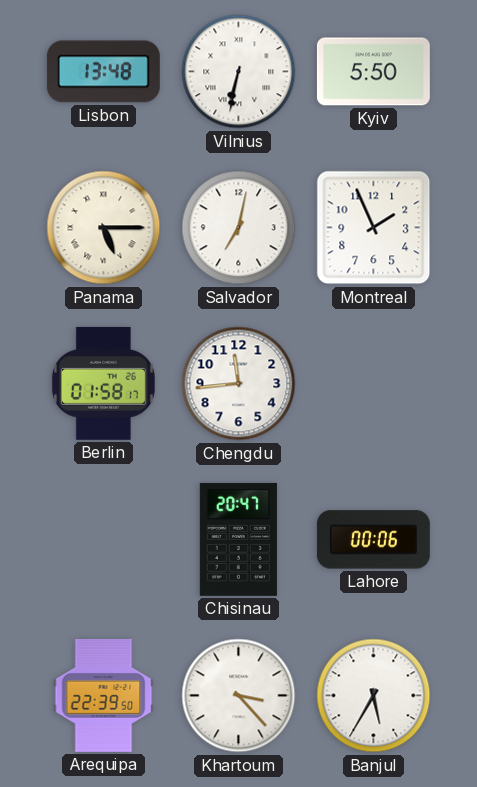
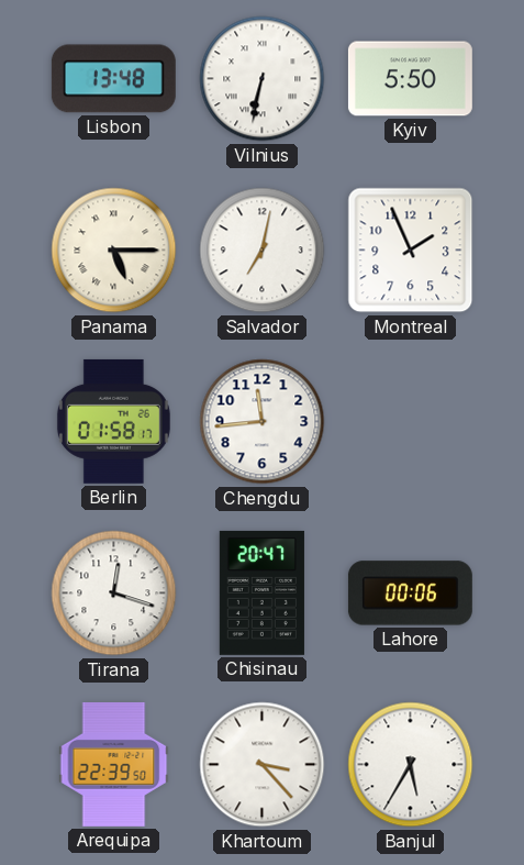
Tirana: none -> 12:18 (114, 594)
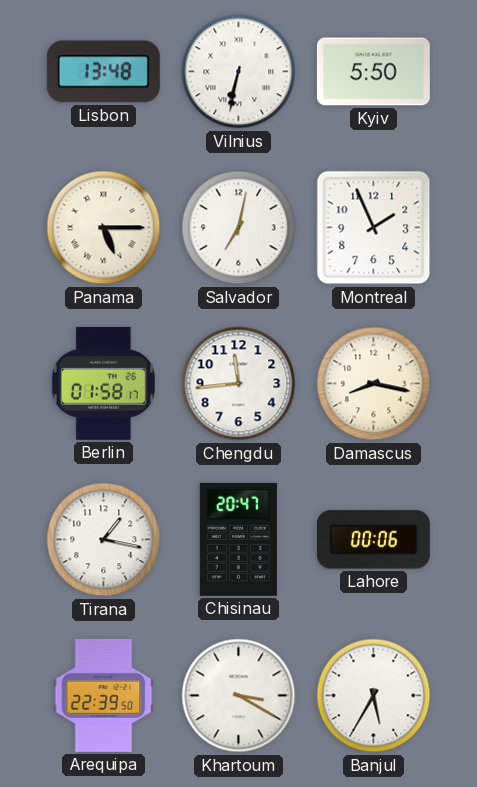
Damascus: none -> 8:17 (374, 384)
Tirana: 12:18 -> 1:17 (104, 540)
Khartoum: 3:23 -> 3:20 (239, 696)
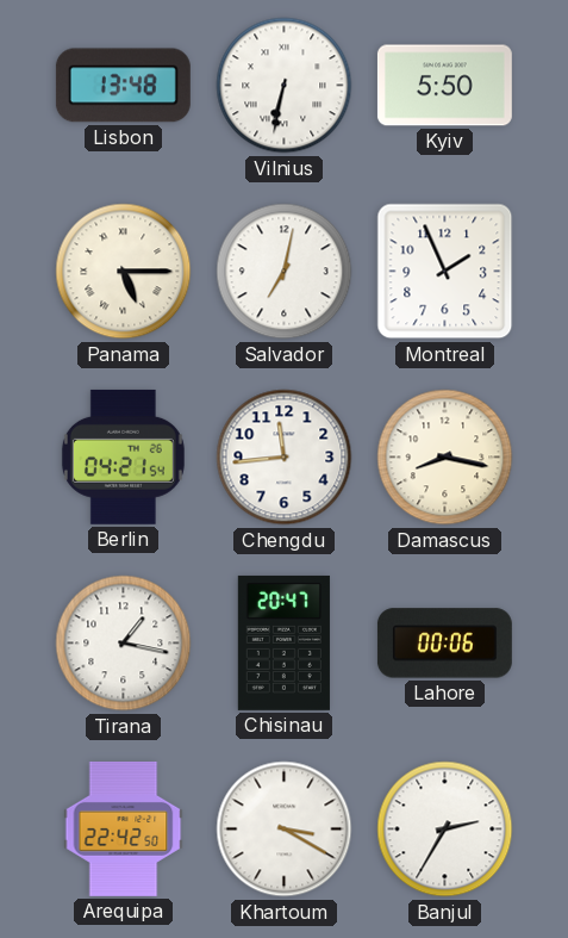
Berlin: 01:58 -> 04:21 (123, 456)
Arequipa: 22:39 -> 22:42 (124, 828)
Banjul: 5:35 -> 2:35 (445, 830)
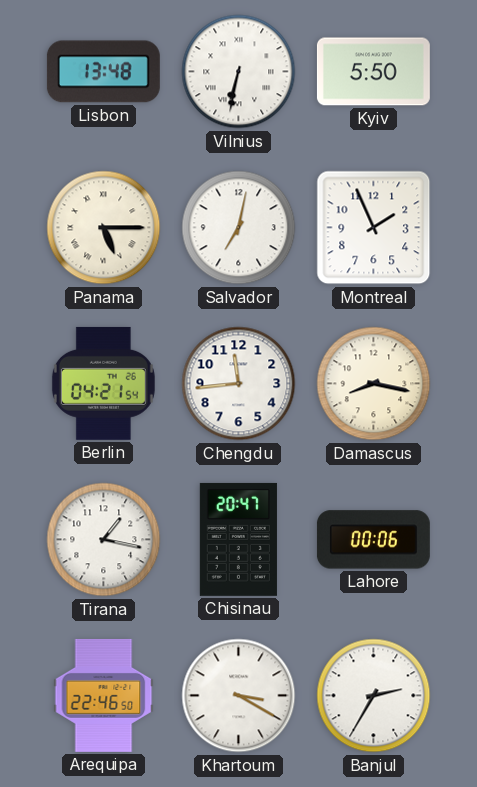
Arequipa: 22:42 -> 22:46 (104, 695)
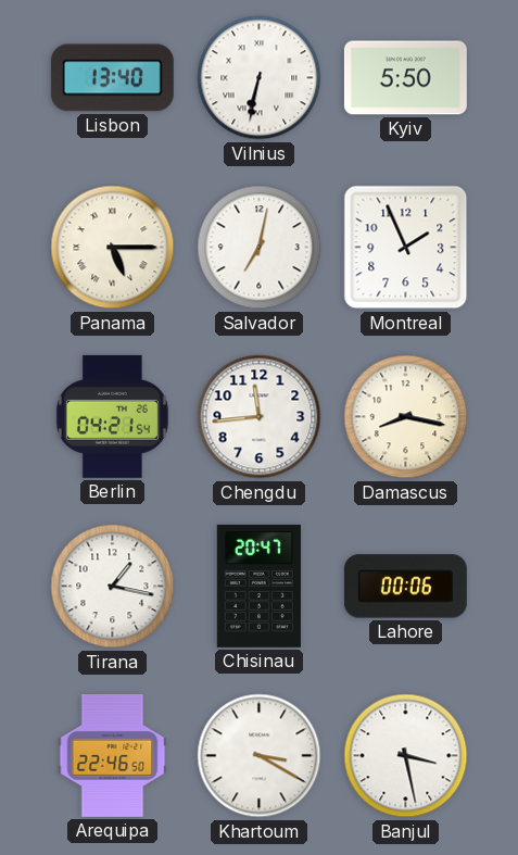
Lisbon: 13:48 -> 13:40 (112, 78)
Banjul: 2:35 -> 3:28 (406, 756)
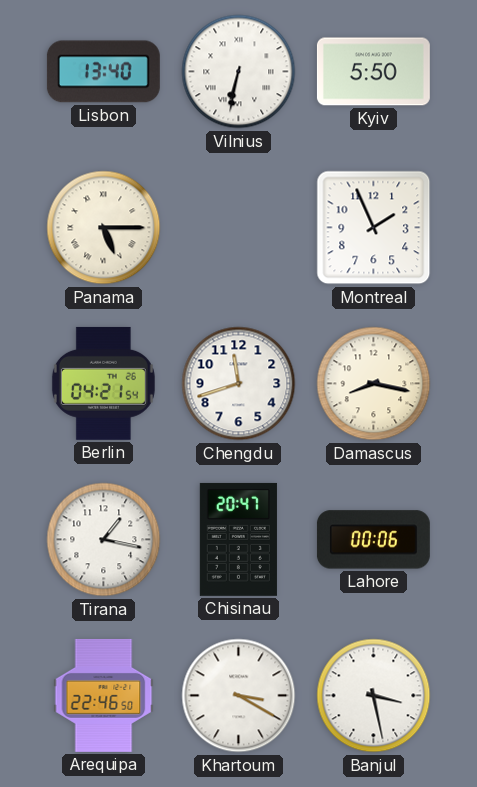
Salvador: 7:02 -> none (260, 248)
Chengdu: 11:44 -> 11:42 (239, 384)
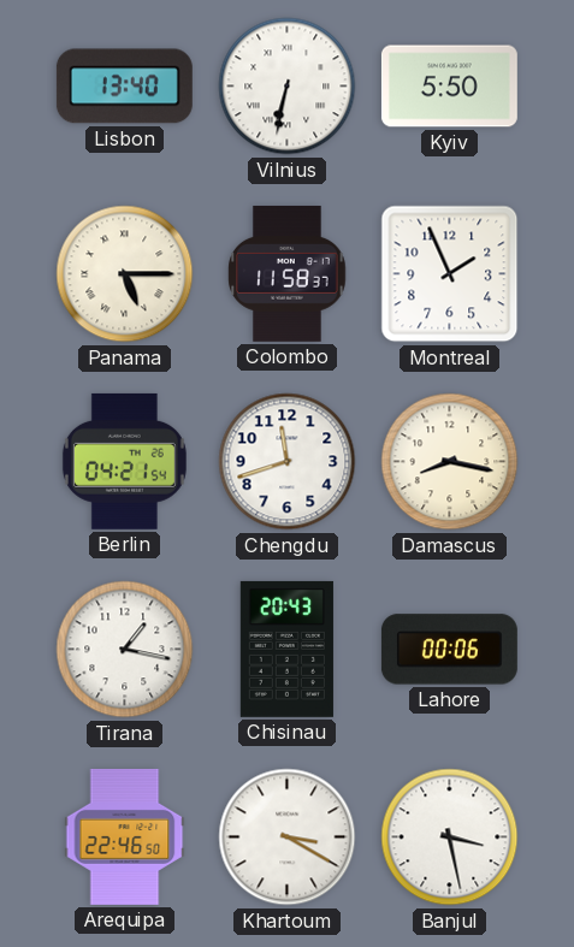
Colombo: none -> 11:58 (288, 273)
Chisinau: 20:47 -> 20:43 (286, 649)
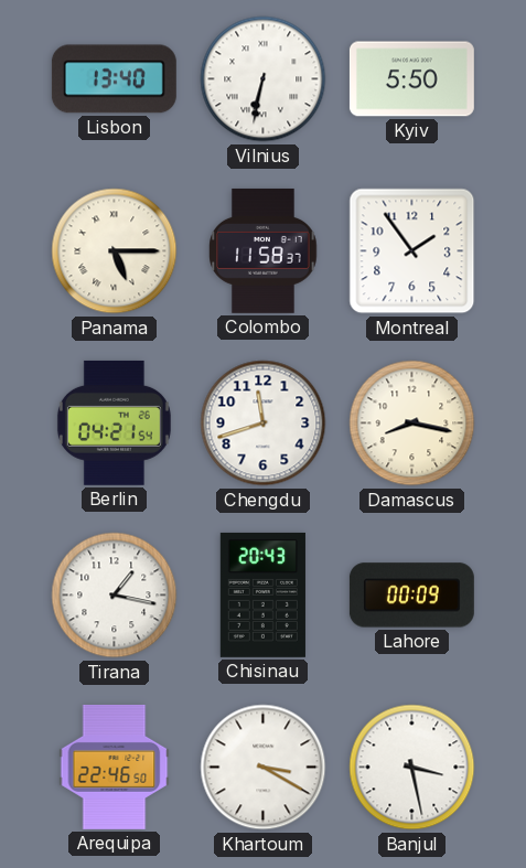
Montreal: 1:56 -> 1:54 (412, 251)
Lahore: 00:06 -> 00:09 (411, 596)
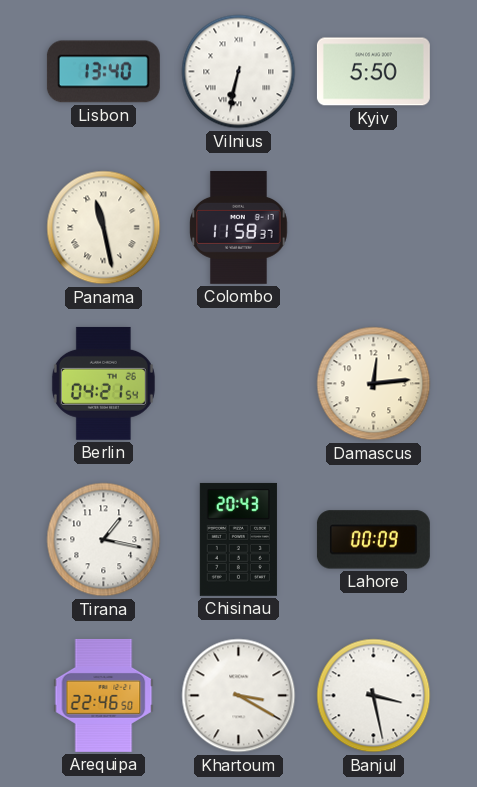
Panama: 5:15 -> 11:28 (104, 228)
Montreal: 1:54 -> none (412, 251)
Chengdu: 11:42 -> none (264, 424)
Damascus: 8:17 -> 12:14 (374, 384)
